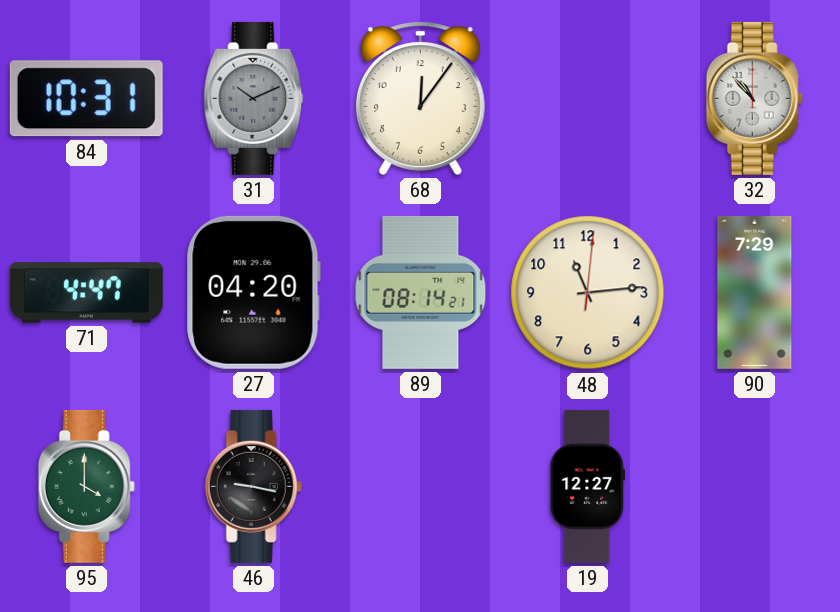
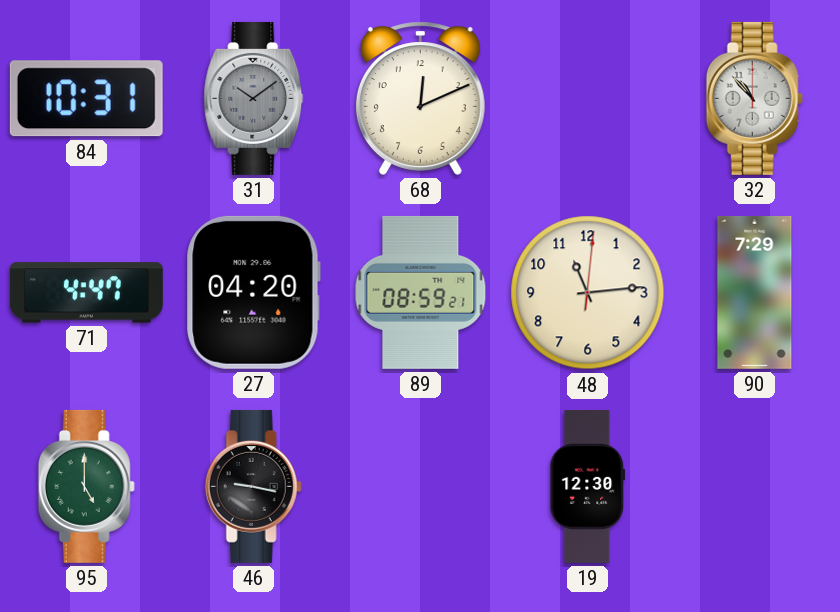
31: 10:11 -> 10:09 (254, 98)
68: 12:06 -> 12:11 (420, 98)
89: 08:14 -> 08:59 (421, 292)
95: 4:00 -> 5:00 (86, 486)
19: 12:27 -> 12:30 (588, 486)
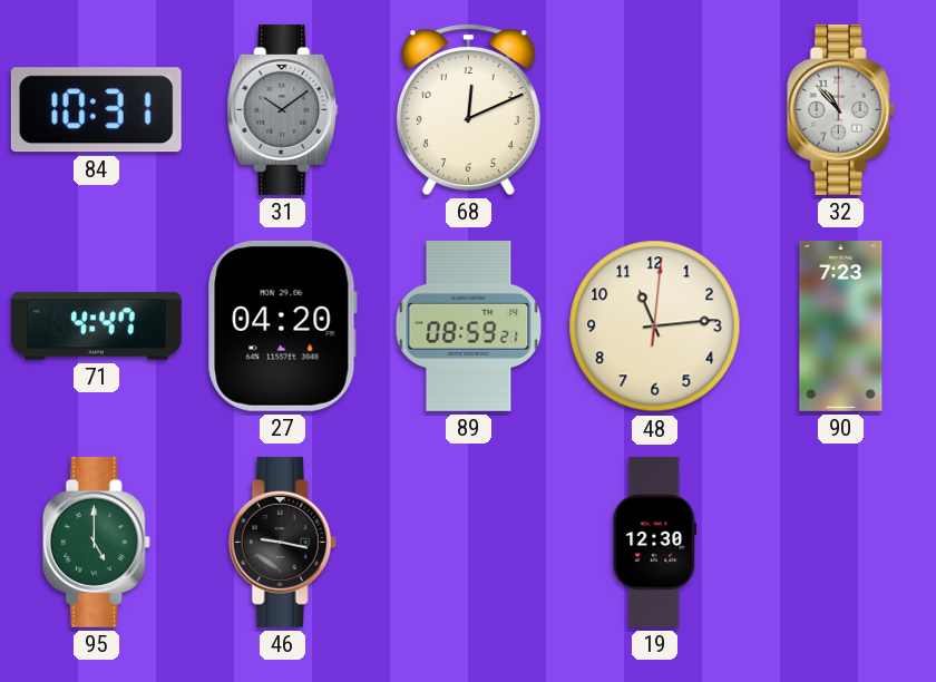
90: 7:29 -> 7:23 (841, 325)
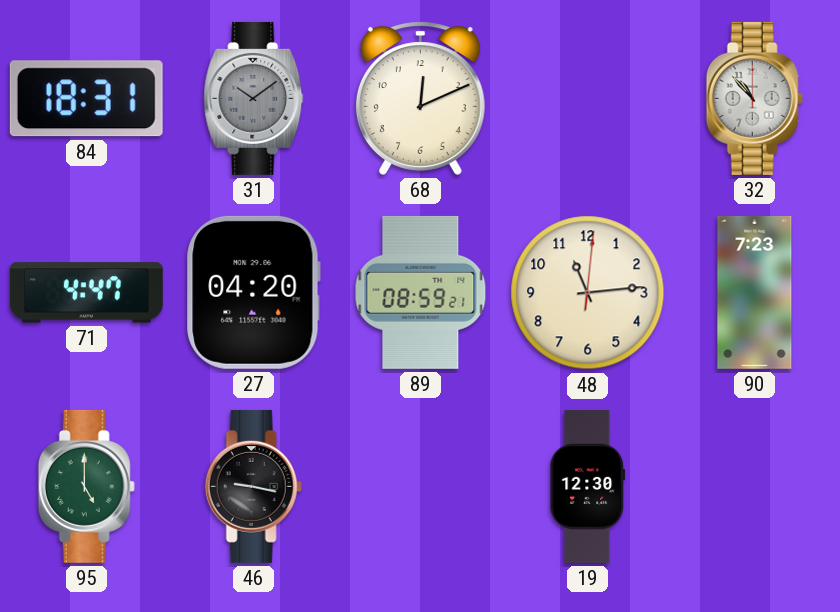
84: 10:31 -> 18:31 (86, 99)
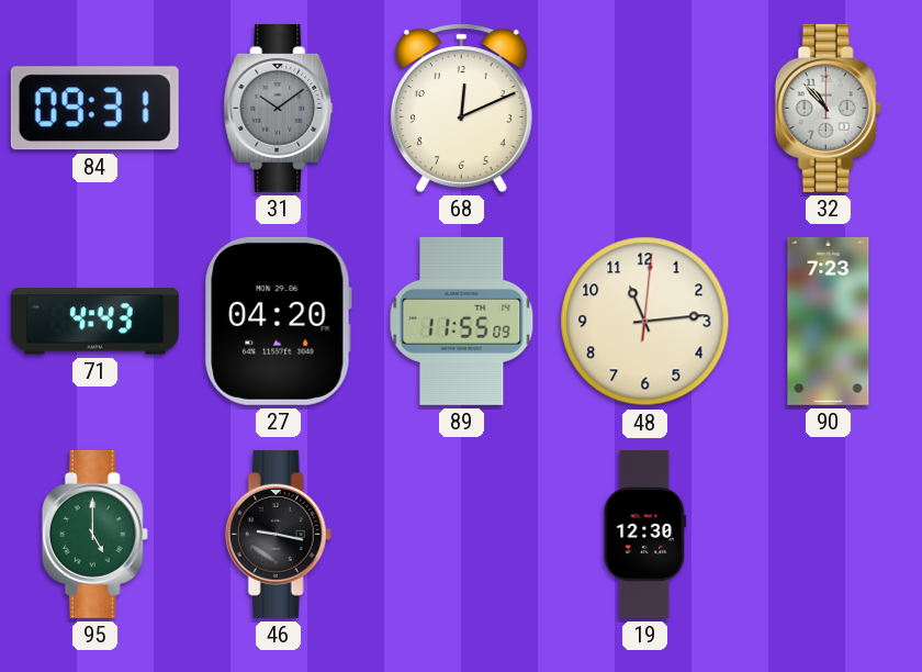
84: 18:31 -> 09:31 (94, 109)
71: 4:47 -> 4:43 (94, 322)
89: 08:59 -> 11:55 (462, 321)
